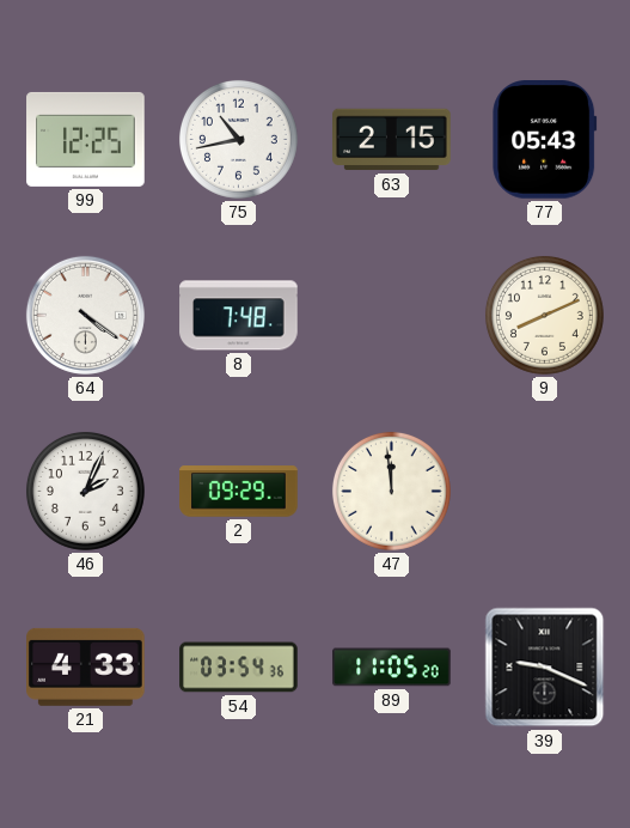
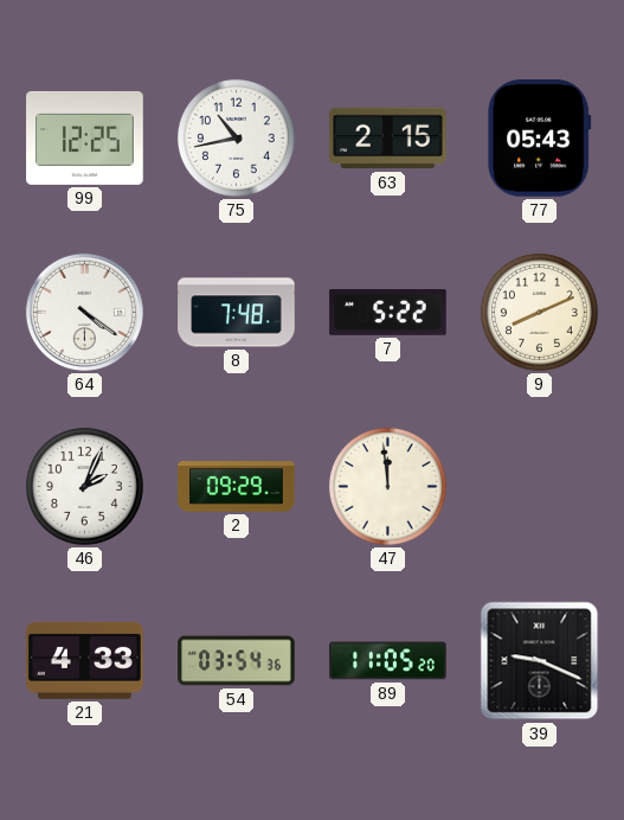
7: none -> 5:22 (388, 313)
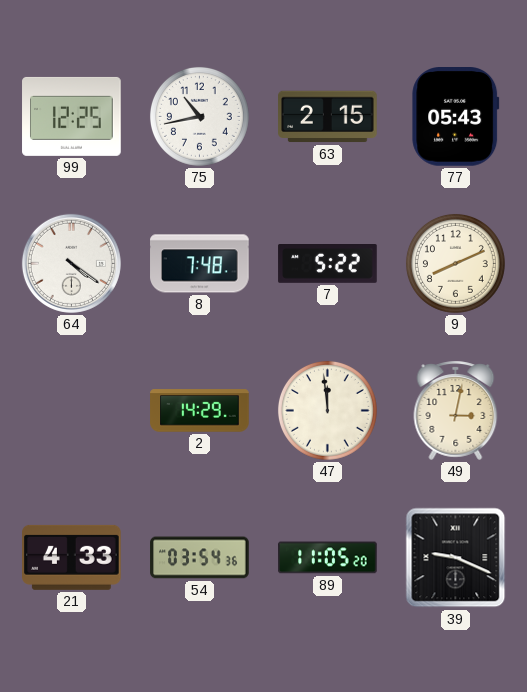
46: 2:04 -> none (84, 486)
2: 09:29 -> 14:29 (200, 411)
49: none -> 3:02 (456, 410)
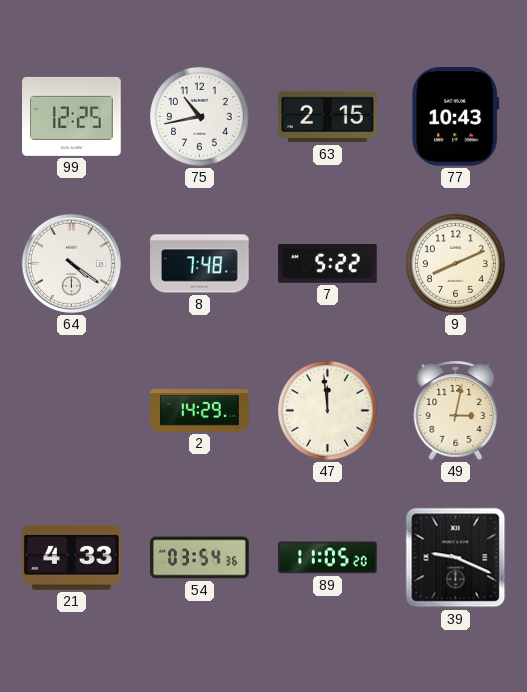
77: 05:43 -> 10:43 (456, 117)
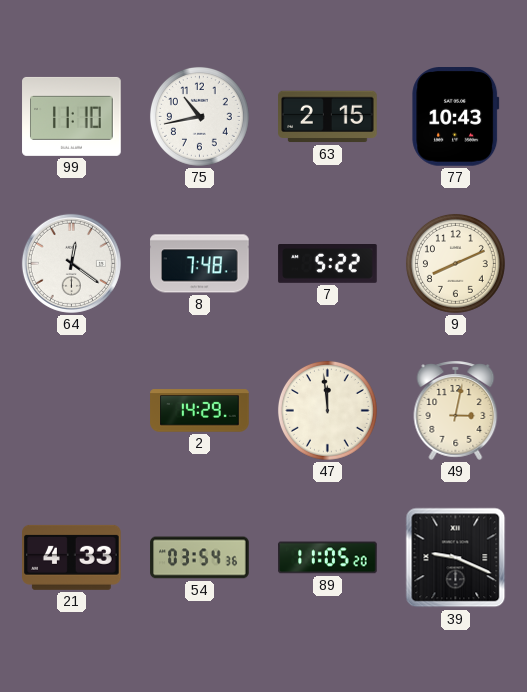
99: 12:25 -> 11:10 (72, 116)
64: 4:21 -> 12:21 (71, 263)
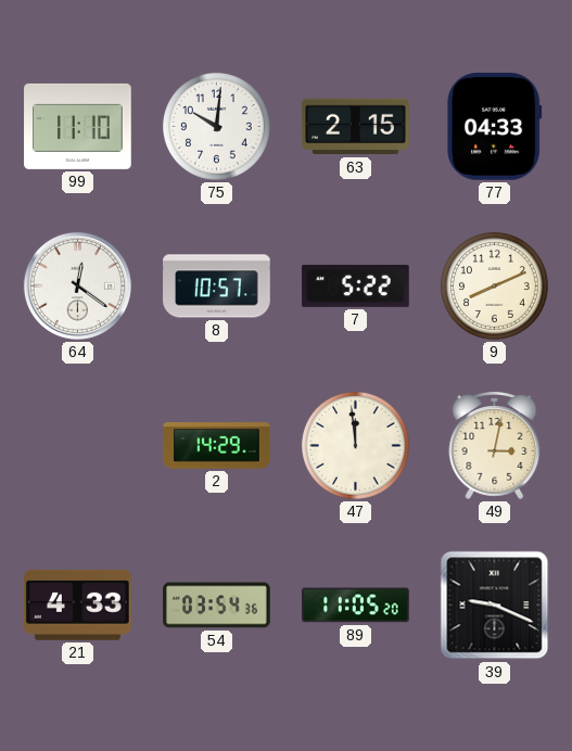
75: 10:43 -> 10:01 (216, 126)
77: 10:43 -> 04:33 (495, 127)
8: 7:48 -> 10:57 (217, 287)
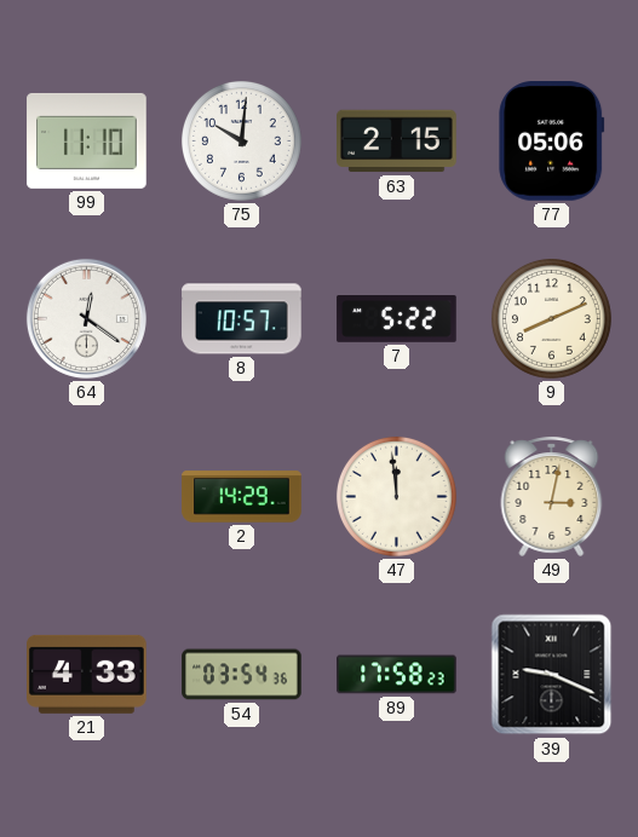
77: 04:33 -> 05:06 (552, 142)
89: 11:05 -> 17:58 (397, 675)
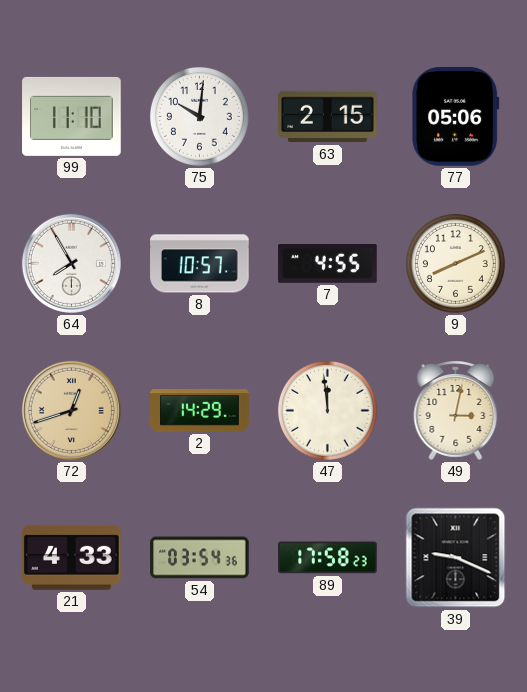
64: 12:21 -> 7:55 (71, 263)
7: 5:22 -> 4:55 (328, 264)
72: none -> 12:42 (71, 410)
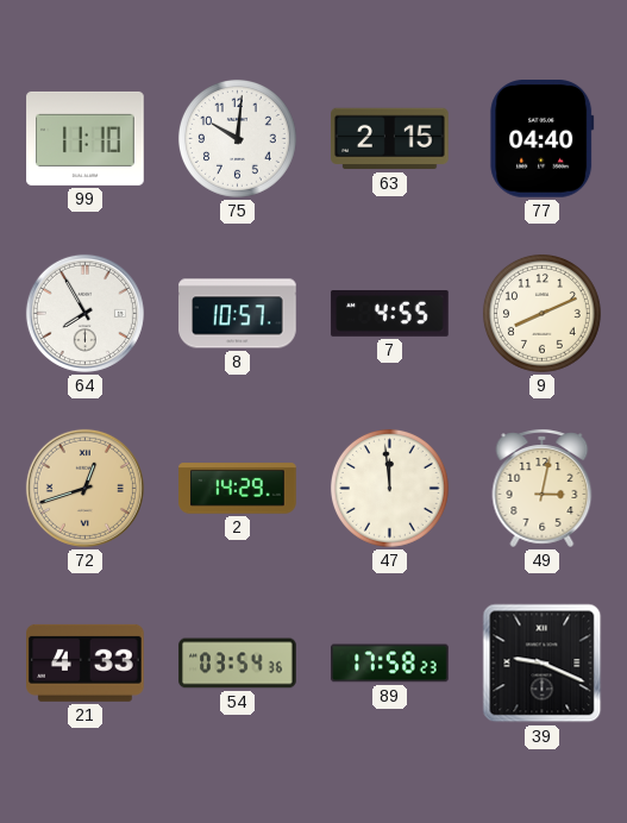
77: 05:06 -> 04:40 (543, 139)
